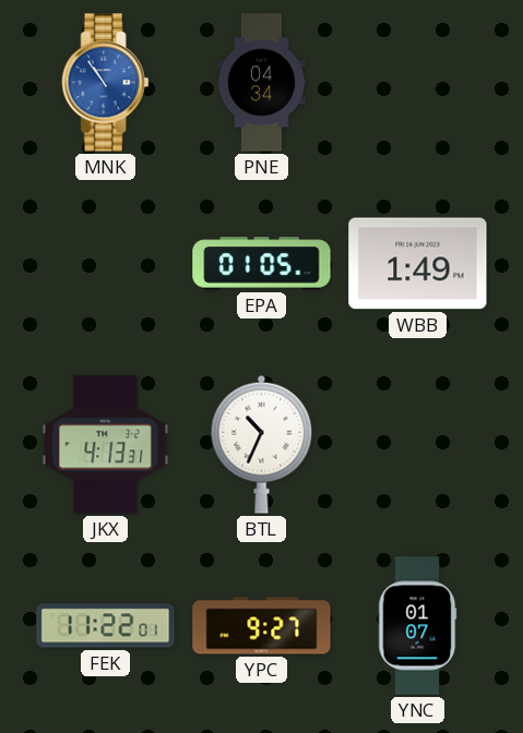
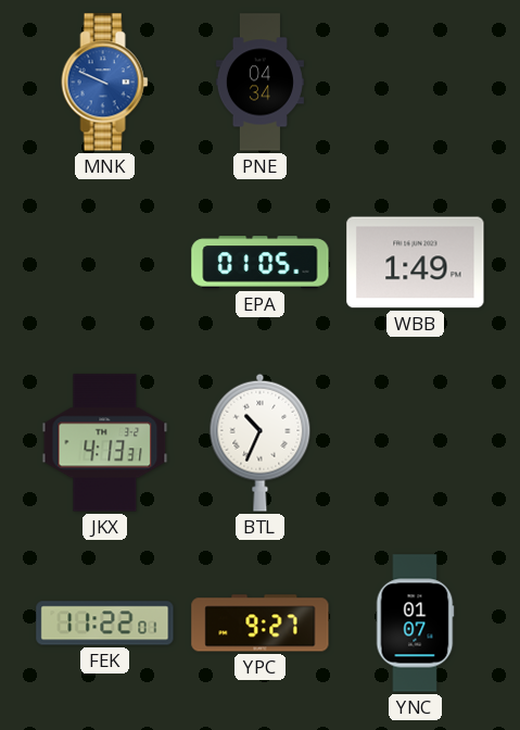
MNK: 10:54 -> 9:49 (105, 83)
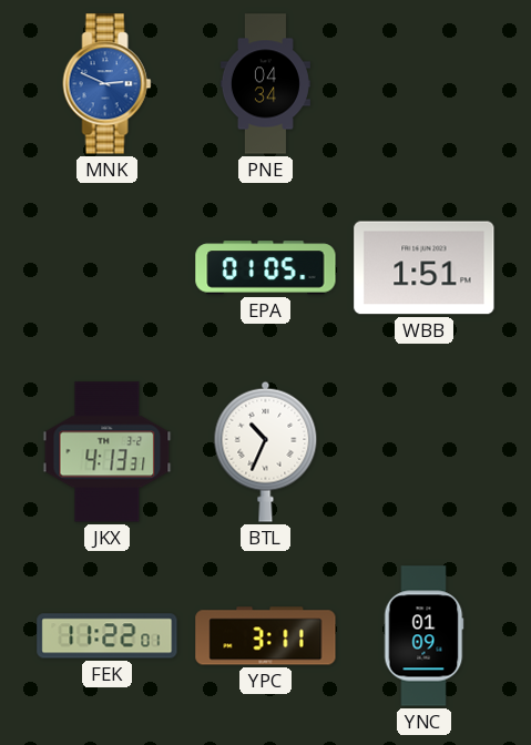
MNK: 9:49 -> 2:49 (108, 84)
WBB: 1:49 -> 1:51 (425, 268)
YPC: 9:27 -> 3:11 (266, 636)
YNC: 01:07 -> 01:09 (423, 636)
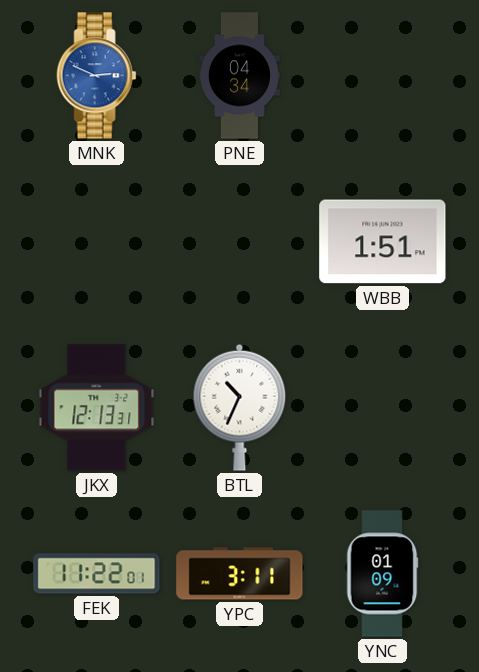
EPA: 01:05 -> none (266, 268)
JKX: 4:13 -> 12:13 (97, 408)
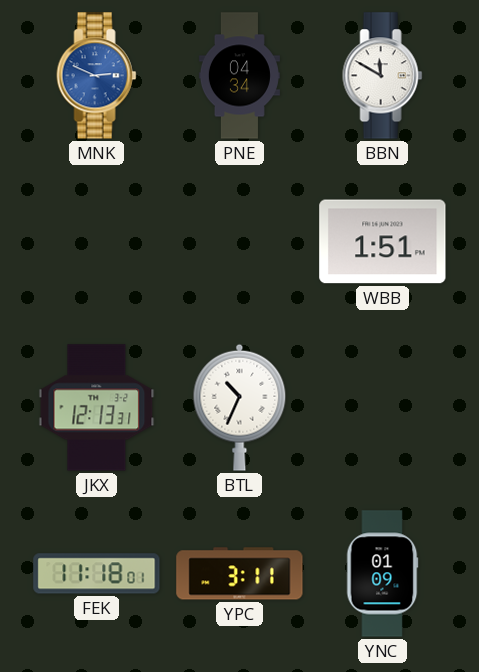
BBN: none -> 11:50 (383, 76)
FEK: 11:22 -> 11:18 (97, 574)
